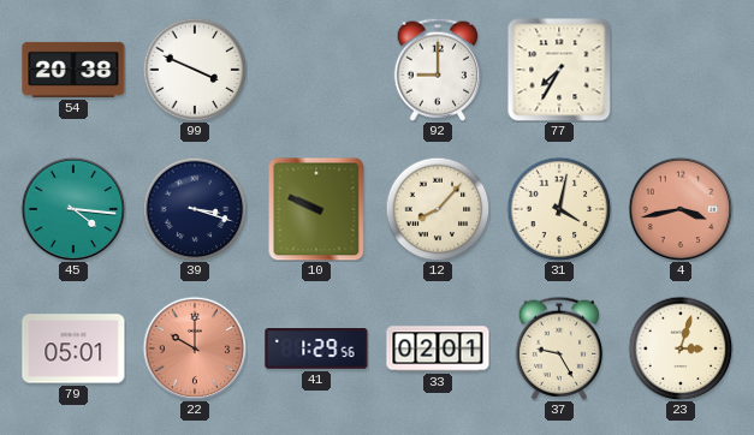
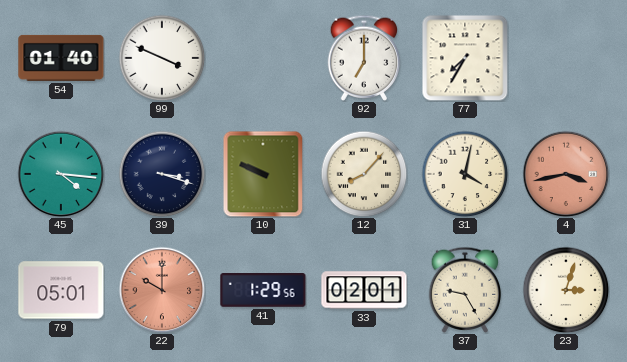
54: 20:38 -> 01:40 (61, 58)
92: 9:00 -> 7:00 (364, 58)
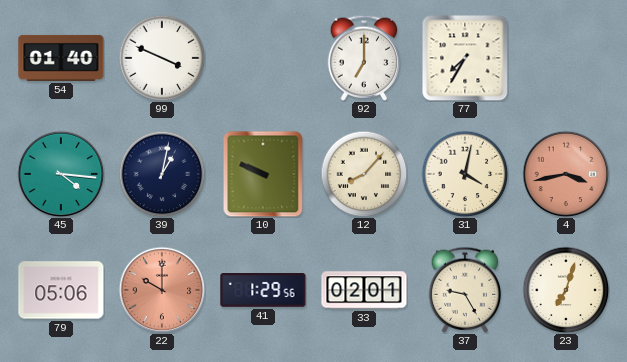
39: 3:18 -> 1:02 (162, 174)
79: 05:01 -> 05:06 (61, 290)
23: 3:03 -> 7:03 (566, 290)
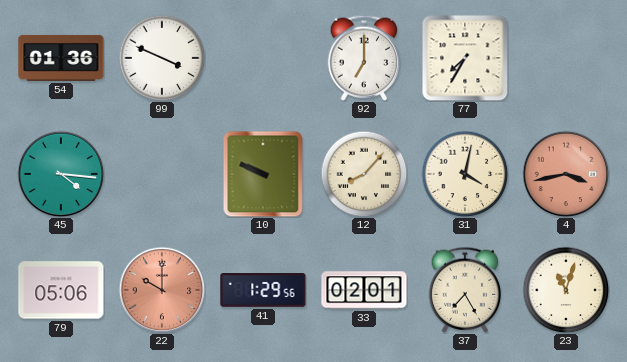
54: 01:40 -> 01:36 (61, 58)
39: 1:02 -> none (162, 174)
37: 9:25 -> 7:25 (465, 290)
23: 7:03 -> 11:03 (566, 290)
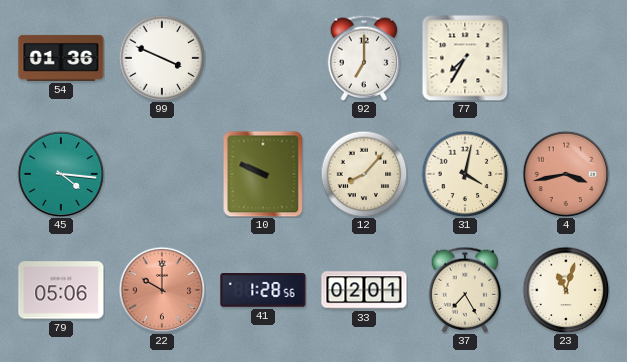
41: 1:29 -> 1:28 (263, 291)
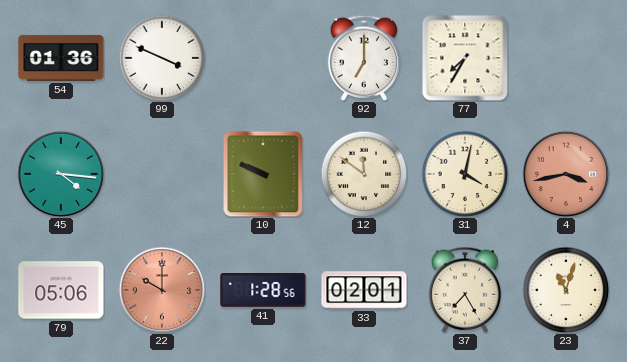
12: 8:07 -> 11:51 (364, 174)
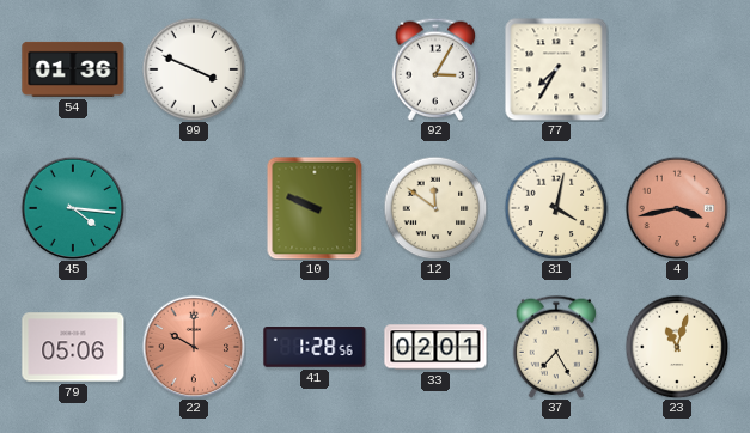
92: 7:00 -> 3:05 (435, 69)
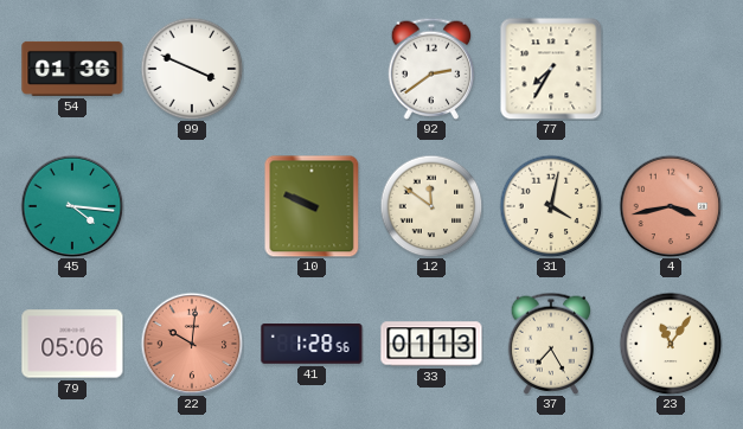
92: 3:05 -> 2:39 (431, 69)
22: 10:00 -> 10:01 (192, 344)
33: 02:01 -> 01:13 (431, 344)
23: 11:03 -> 11:06 (671, 344)
